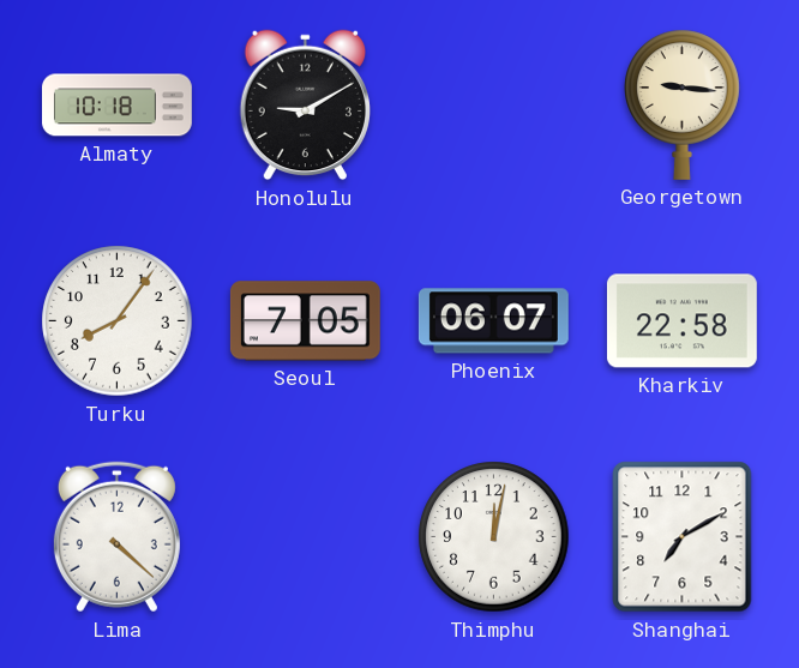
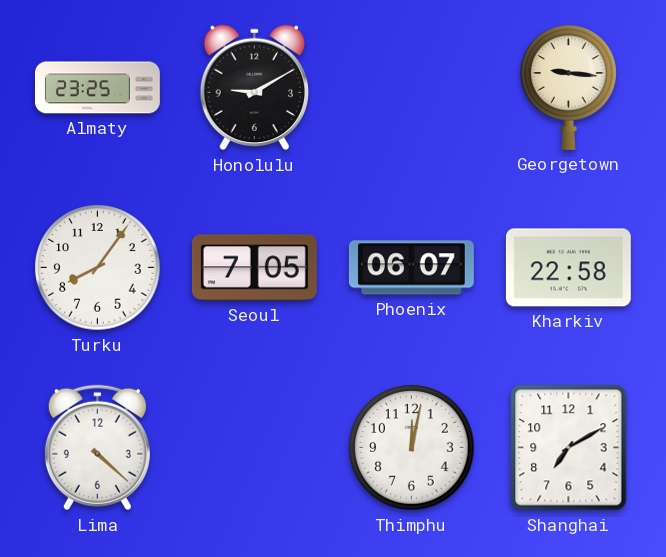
Almaty: 10:18 -> 23:25 (97, 88)
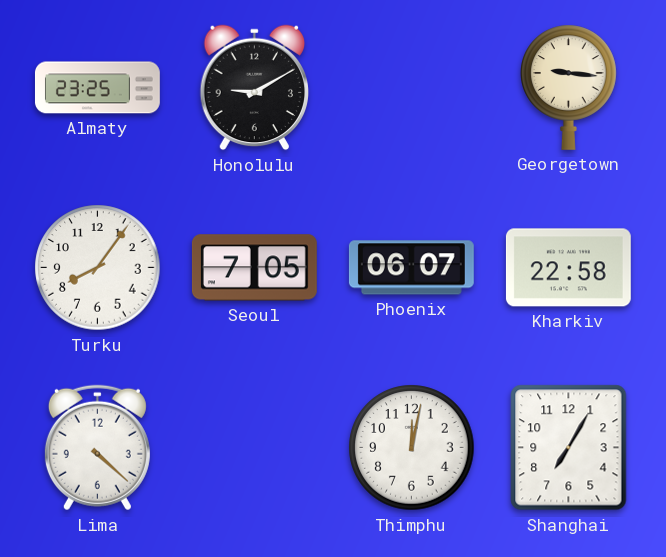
Shanghai: 7:10 -> 7:05 (569, 448)
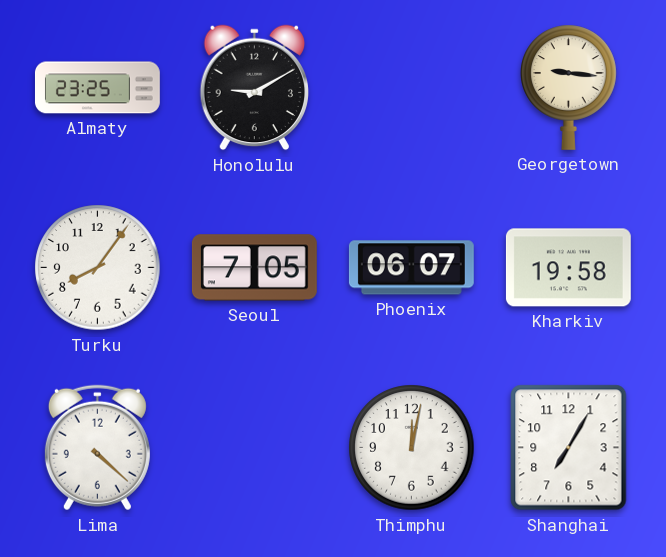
Kharkiv: 22:58 -> 19:58 (568, 268)
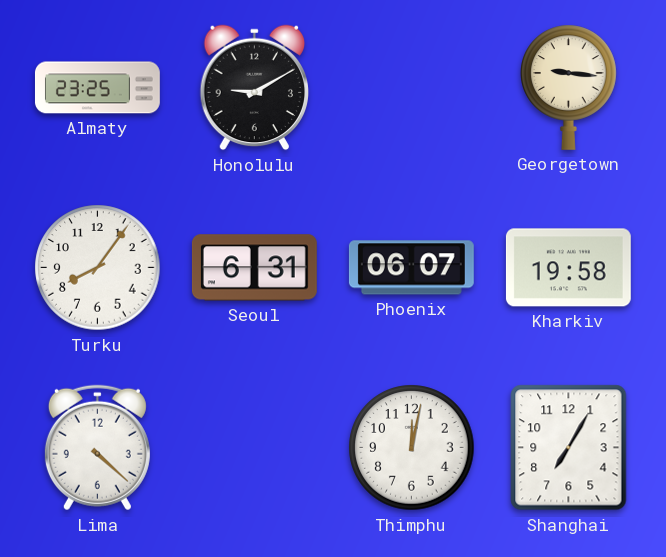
Seoul: 7:05 -> 6:31 (254, 268)
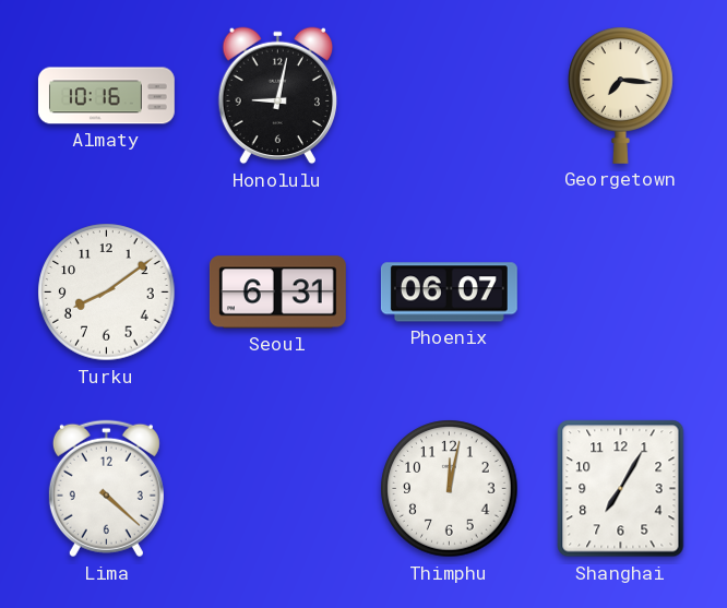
Almaty: 23:25 -> 10:16 (106, 96)
Honolulu: 9:10 -> 9:02 (277, 96)
Georgetown: 9:16 -> 7:16 (621, 95)
Turku: 8:06 -> 8:09 (107, 293)
Kharkiv: 19:58 -> none (568, 268)
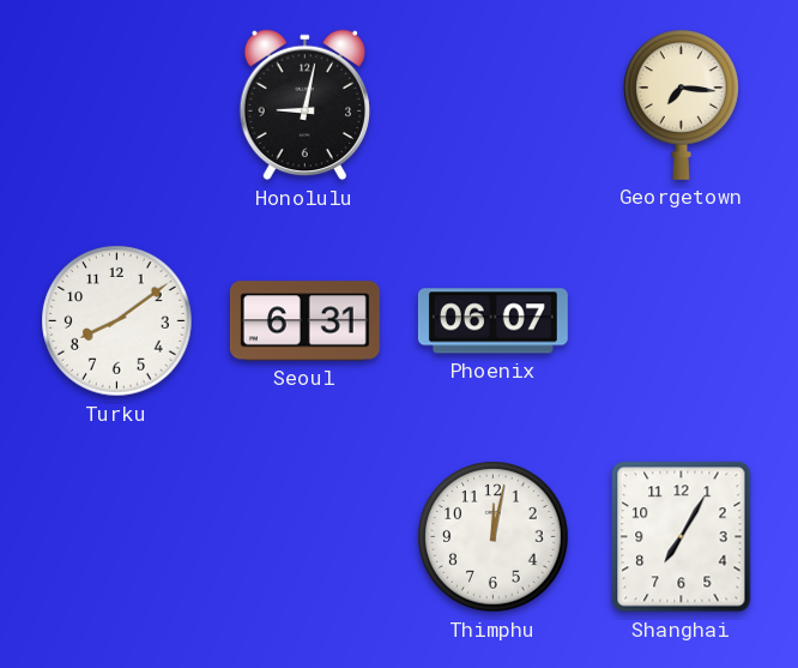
Almaty: 10:16 -> none (106, 96)
Lima: 4:22 -> none (106, 489)
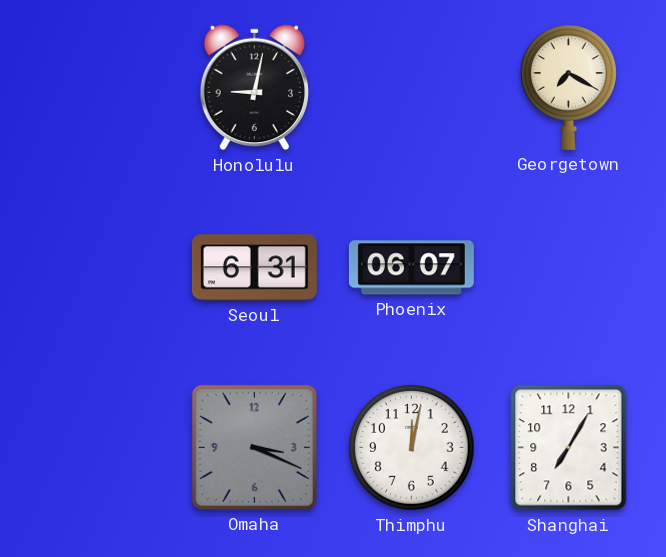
Georgetown: 7:16 -> 7:20 (569, 87)
Turku: 8:09 -> none (117, 321)
Omaha: none -> 3:19 (254, 447)
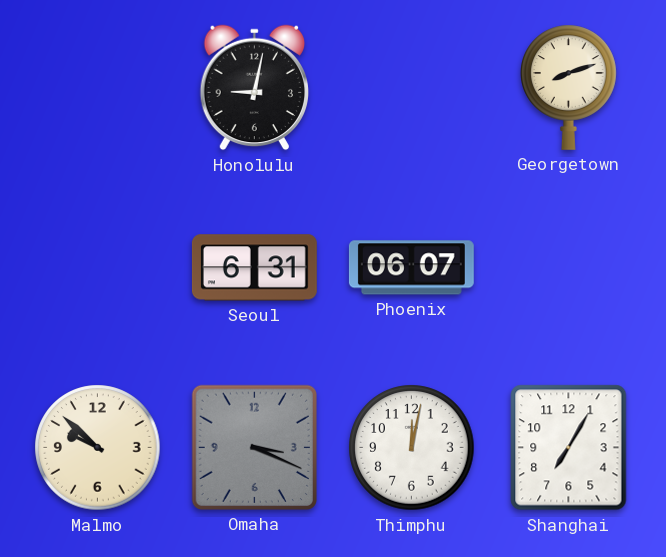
Georgetown: 7:20 -> 8:12 (569, 87)
Malmo: none -> 9:52 (98, 448)
